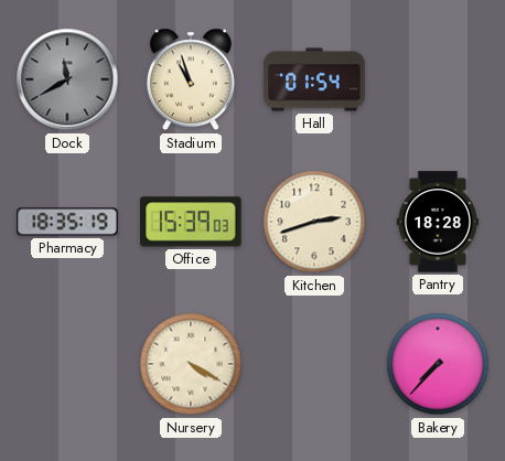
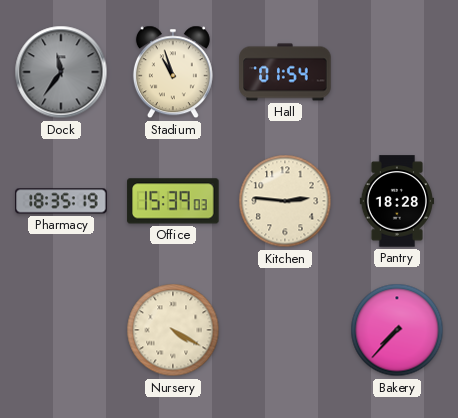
Dock: 11:40 -> 11:36 (61, 72)
Kitchen: 2:42 -> 2:46 (285, 201)
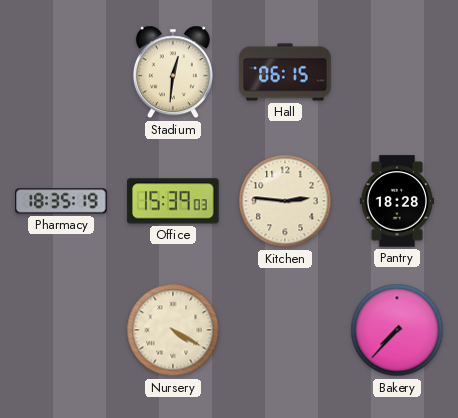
Dock: 11:36 -> none (61, 72)
Stadium: 10:57 -> 12:31 (173, 72)
Hall: 01:54 -> 06:15 (285, 72)
